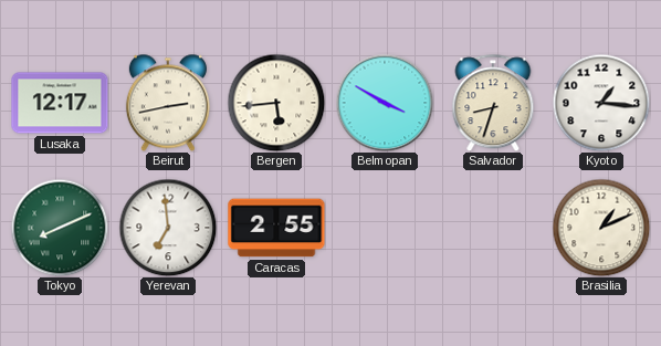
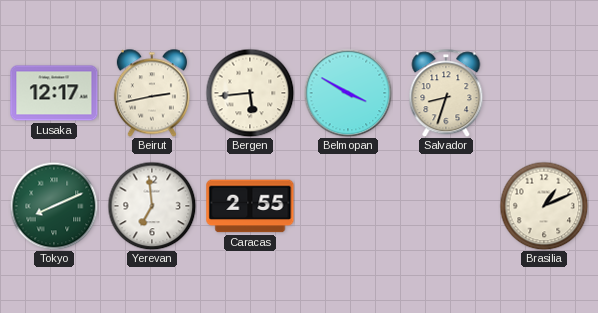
Kyoto: 1:16 -> none (601, 103)
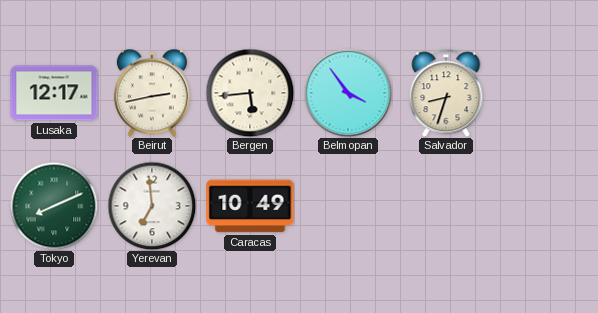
Belmopan: 3:50 -> 3:54 (348, 93)
Caracas: 2:55 -> 10:49 (250, 206)
Brasilia: 1:11 -> none (544, 206)
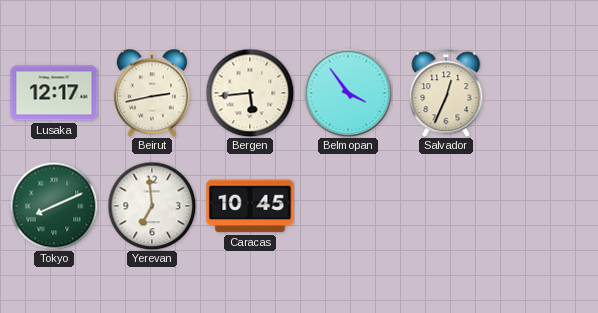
Salvador: 8:33 -> 12:34 (446, 93)
Caracas: 10:49 -> 10:45 (250, 206)
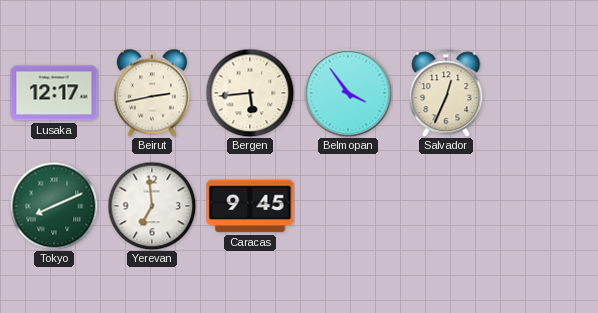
Caracas: 10:45 -> 9:45 (250, 206)
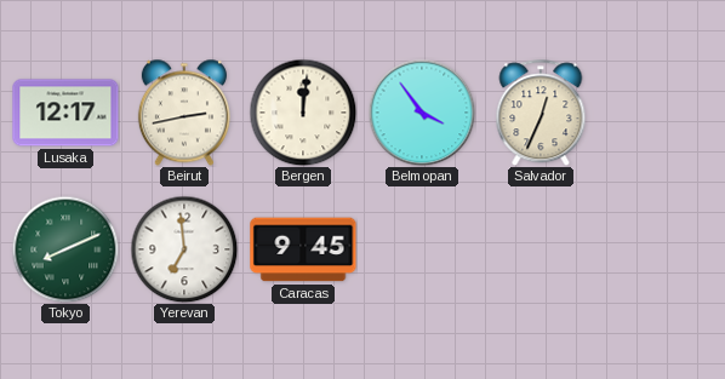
Bergen: 5:44 -> 12:01 (303, 113)
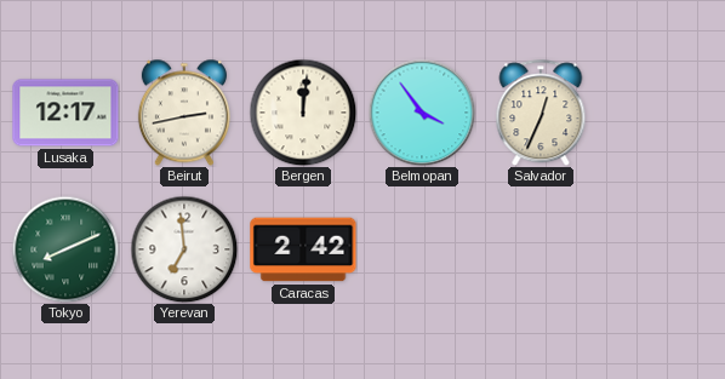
Caracas: 9:45 -> 2:42 (303, 249)
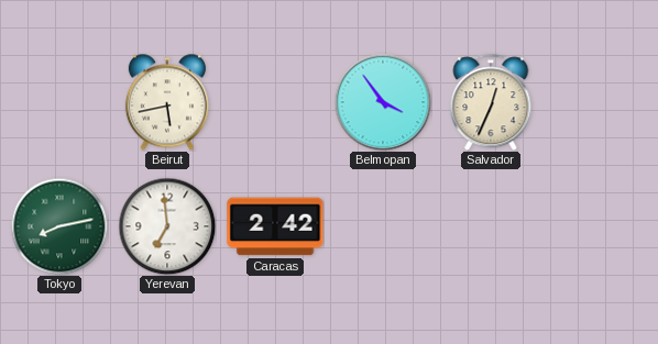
Lusaka: 12:17 -> none (65, 113)
Beirut: 2:43 -> 5:43 (167, 102)
Bergen: 12:01 -> none (303, 113)
Tokyo: 8:11 -> 8:13 (59, 226)
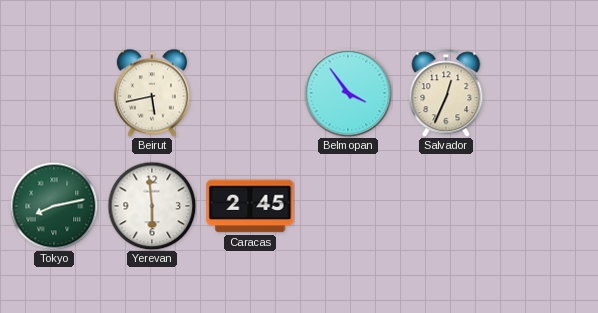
Yerevan: 6:59 -> 5:59 (152, 206)
Caracas: 2:42 -> 2:45 (250, 206)
